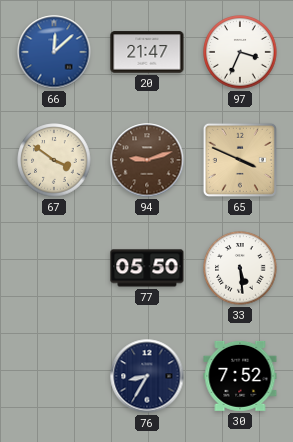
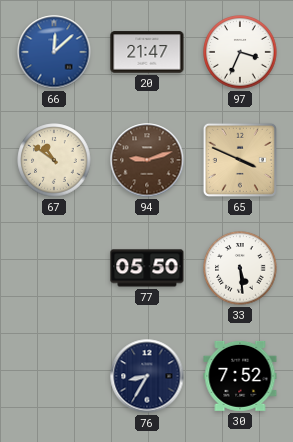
67: 3:51 -> 10:51 (54, 160)
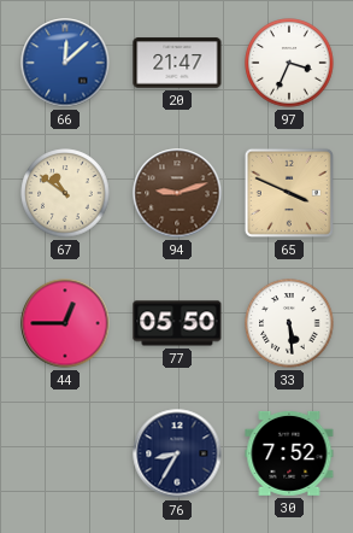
44: none -> 12:45 (65, 323)
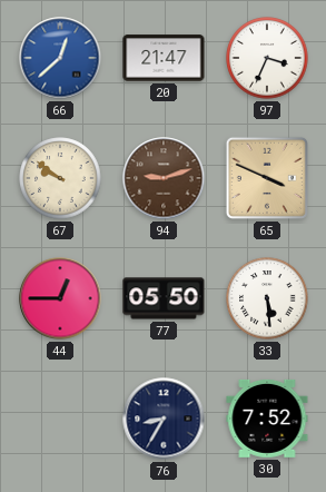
66: 12:08 -> 12:38 (60, 58)
67: 10:51 -> 9:51 (60, 178)
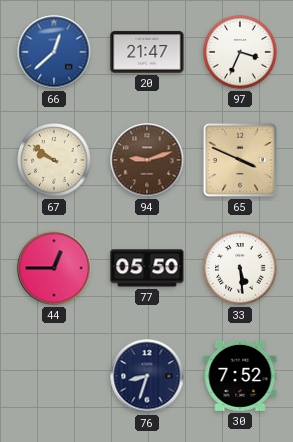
76: 8:35 -> 8:33 (147, 376)
